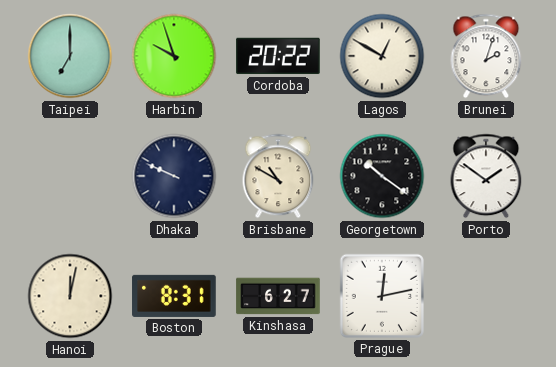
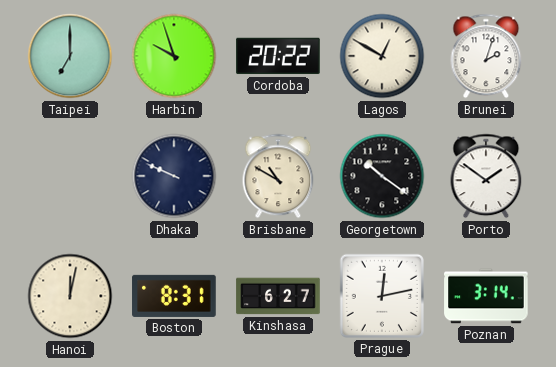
Poznan: none -> 3:14 (486, 296)
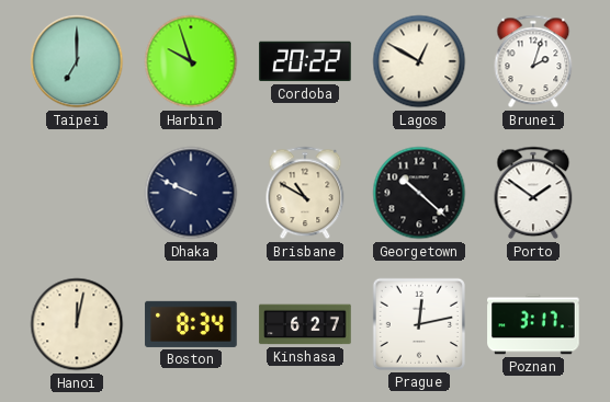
Georgetown: 10:21 -> 10:22 (419, 193)
Boston: 8:31 -> 8:34 (191, 324)
Poznan: 3:14 -> 3:17 (533, 324)
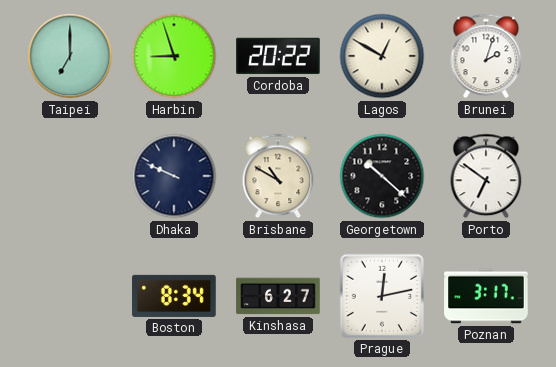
Harbin: 9:57 -> 8:57 (174, 56)
Porto: 1:51 -> 6:51 (486, 176)
Hanoi: 12:02 -> none (77, 324)
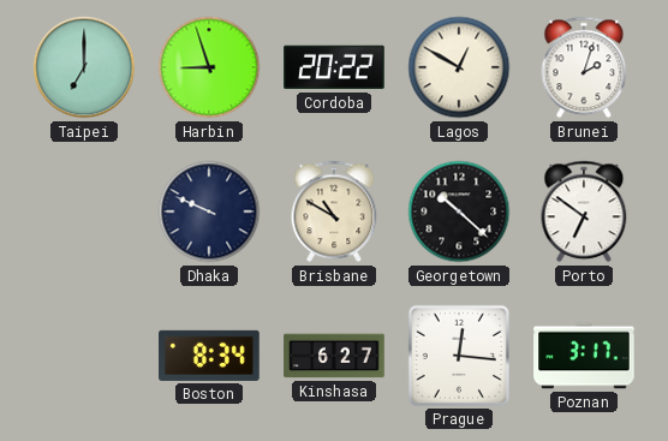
Prague: 12:13 -> 12:16 (459, 356)
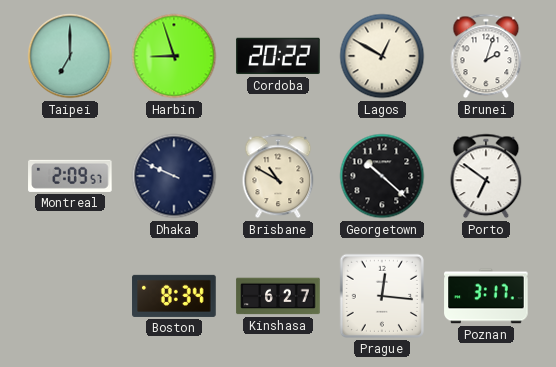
Montreal: none -> 2:09 (70, 176)
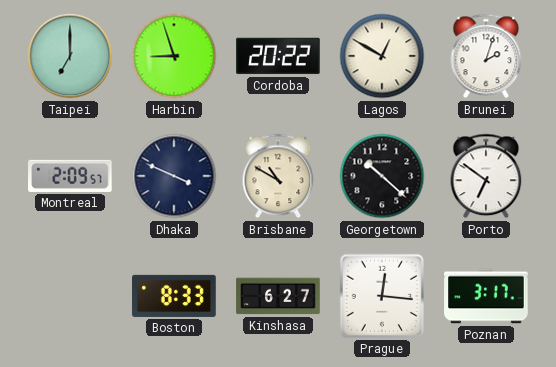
Dhaka: 9:49 -> 3:49 (174, 176)
Boston: 8:34 -> 8:33 (174, 296)
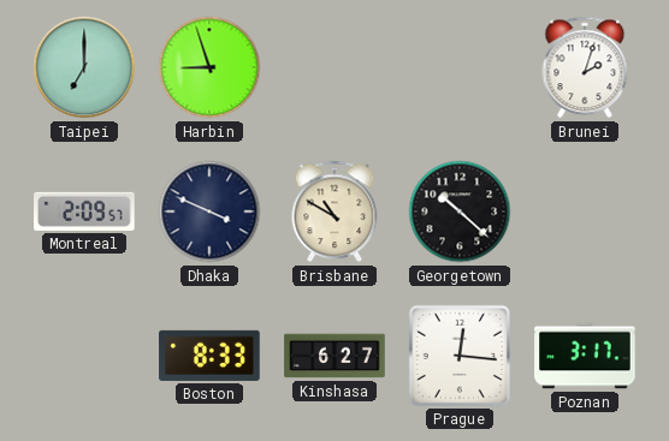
Cordoba: 20:22 -> none (278, 56)
Lagos: 12:50 -> none (382, 56)
Porto: 6:51 -> none (486, 176)
